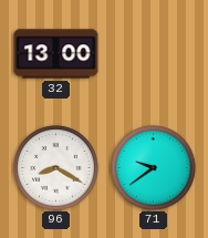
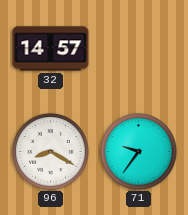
32: 13:00 -> 14:57 (51, 49)
71: 9:39 -> 9:36 (139, 152)
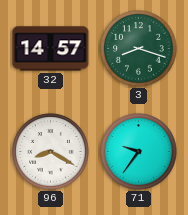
3: none -> 8:18 (139, 49)
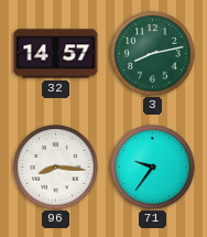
3: 8:18 -> 8:13 (153, 54)
96: 8:20 -> 8:16 (56, 168)
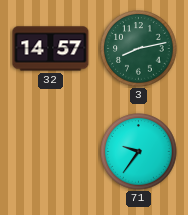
96: 8:16 -> none (56, 168)
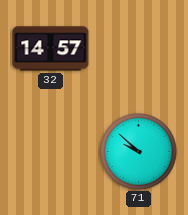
3: 8:13 -> none (139, 49)
71: 9:36 -> 9:52 (139, 152)
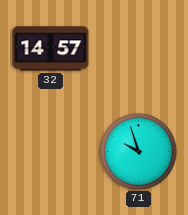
71: 9:52 -> 9:57 (139, 152)
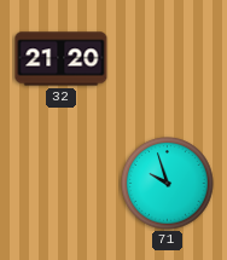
32: 14:57 -> 21:20 (62, 59)
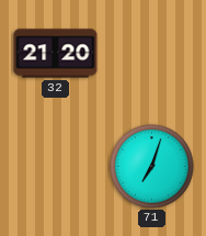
71: 9:57 -> 7:03 (152, 167)
